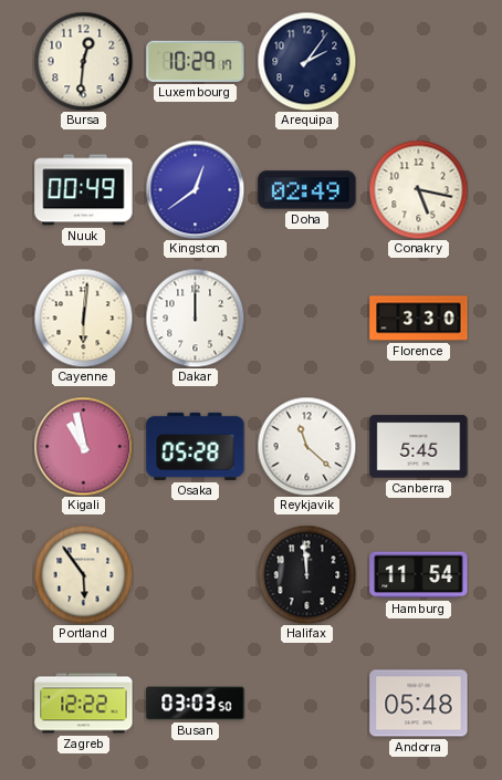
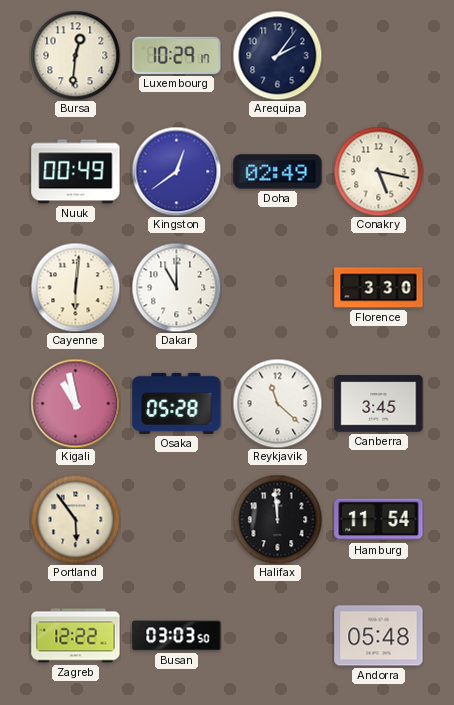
Dakar: 12:00 -> 11:00 (176, 287)
Canberra: 5:45 -> 3:45 (379, 404)
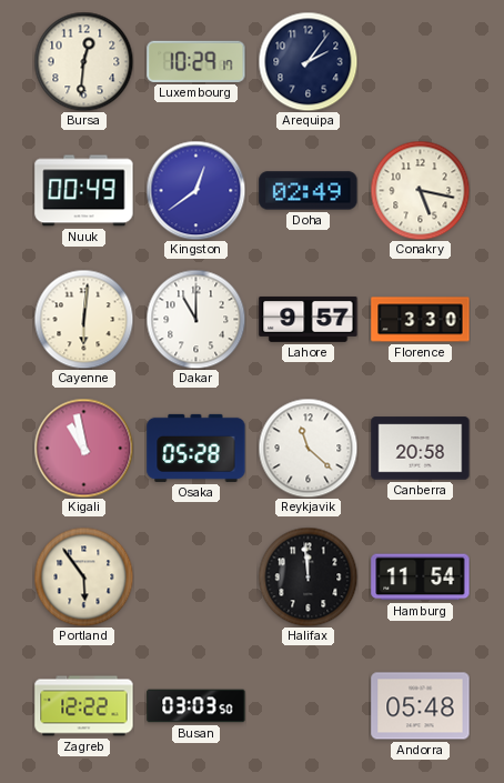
Lahore: none -> 9:57 (309, 320)
Canberra: 3:45 -> 20:58 (421, 449)
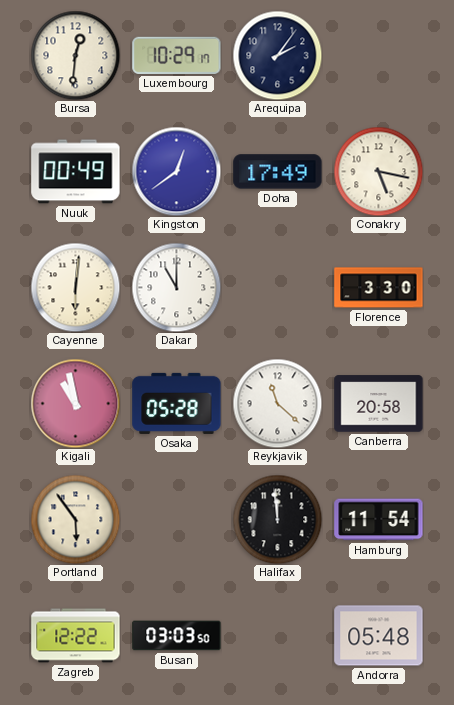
Doha: 02:49 -> 17:49 (278, 172)
Lahore: 9:57 -> none (309, 320)
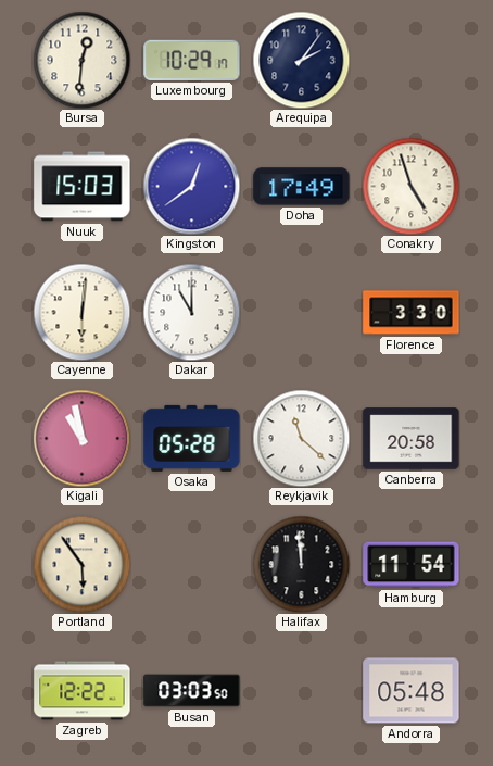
Nuuk: 00:49 -> 15:03 (83, 187)
Conakry: 5:17 -> 4:57 (410, 186)
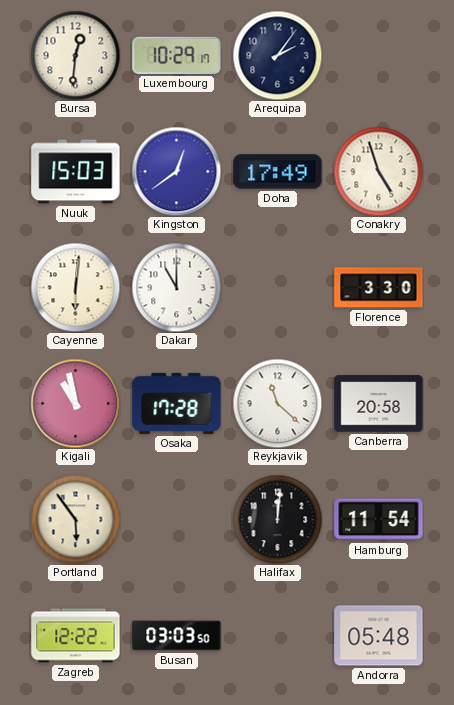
Osaka: 05:28 -> 17:28 (177, 403)
Halifax: 11:59 -> 12:01 (277, 519)
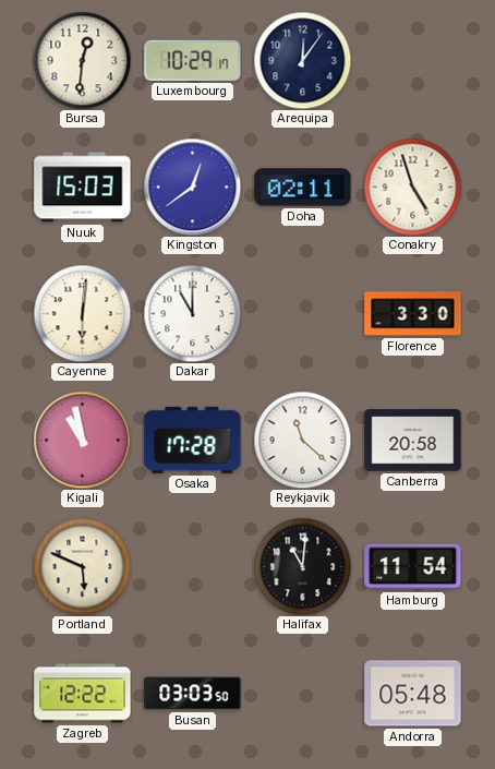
Arequipa: 2:06 -> 12:06 (302, 60)
Doha: 17:49 -> 02:11 (303, 188)
Portland: 5:54 -> 5:49 (82, 566)
Halifax: 12:01 -> 11:01 (302, 566)
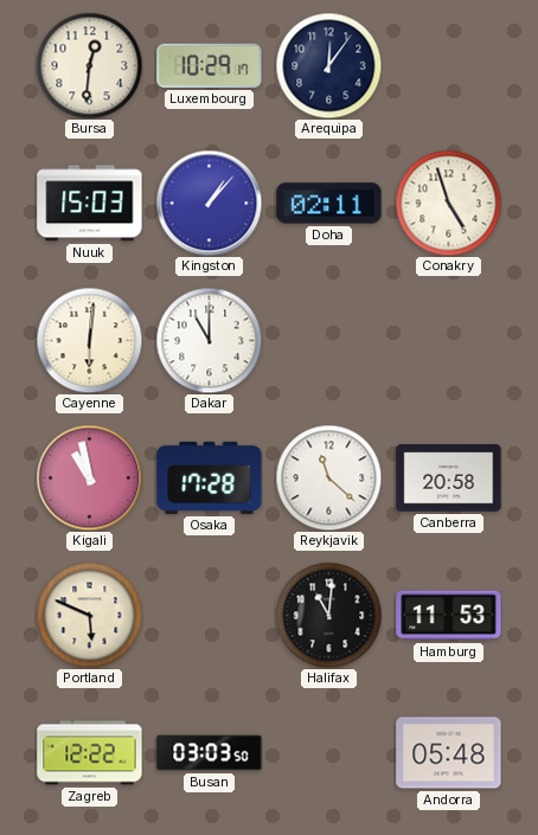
Kingston: 12:39 -> 1:07 (209, 203)
Florence: 3:30 -> none (413, 314)
Hamburg: 11:54 -> 11:53 (449, 616)
